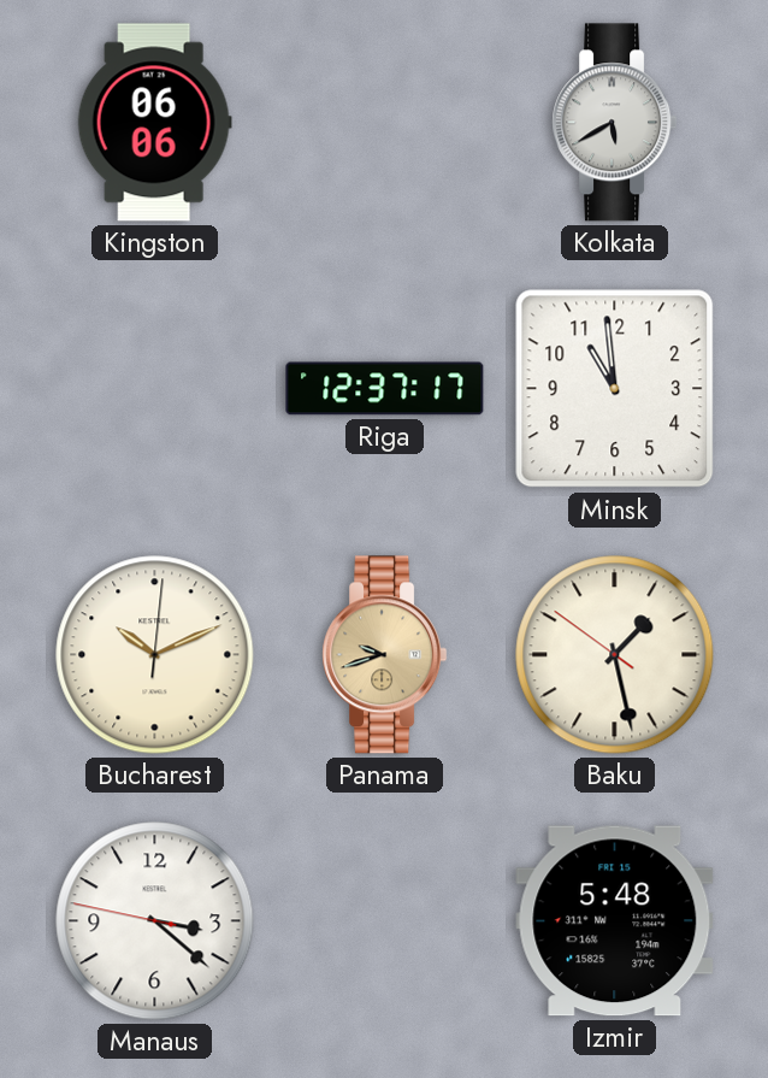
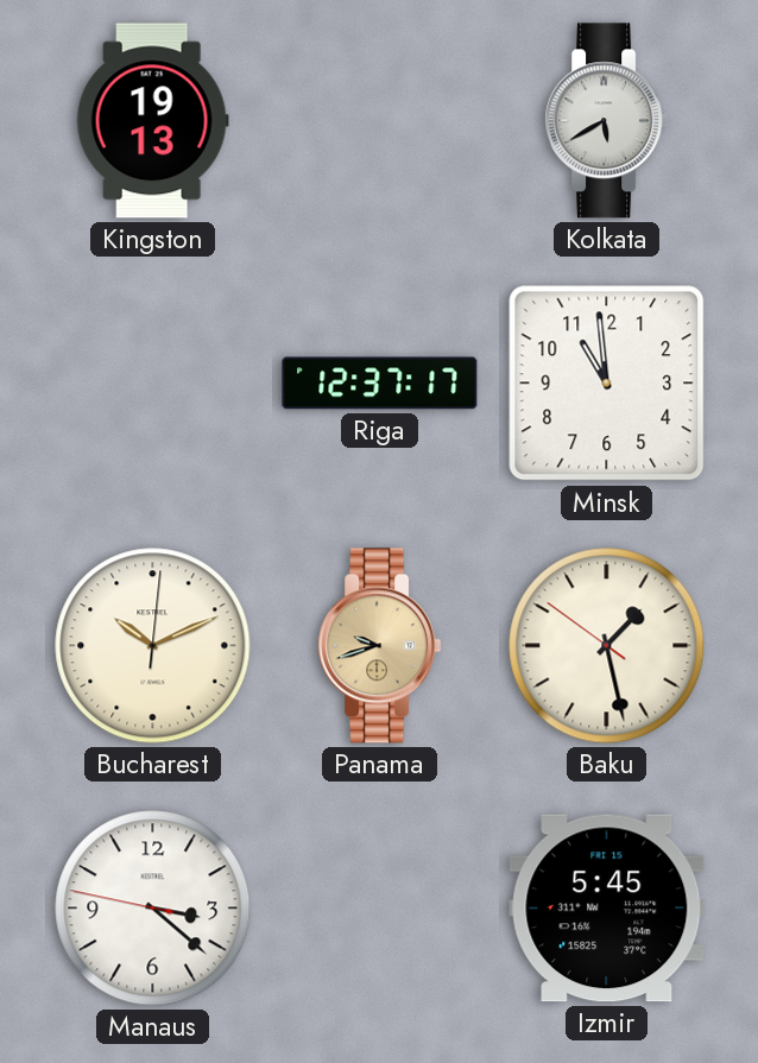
Kingston: 06:06 -> 19:13 (152, 121)
Izmir: 5:48 -> 5:45 (607, 909)
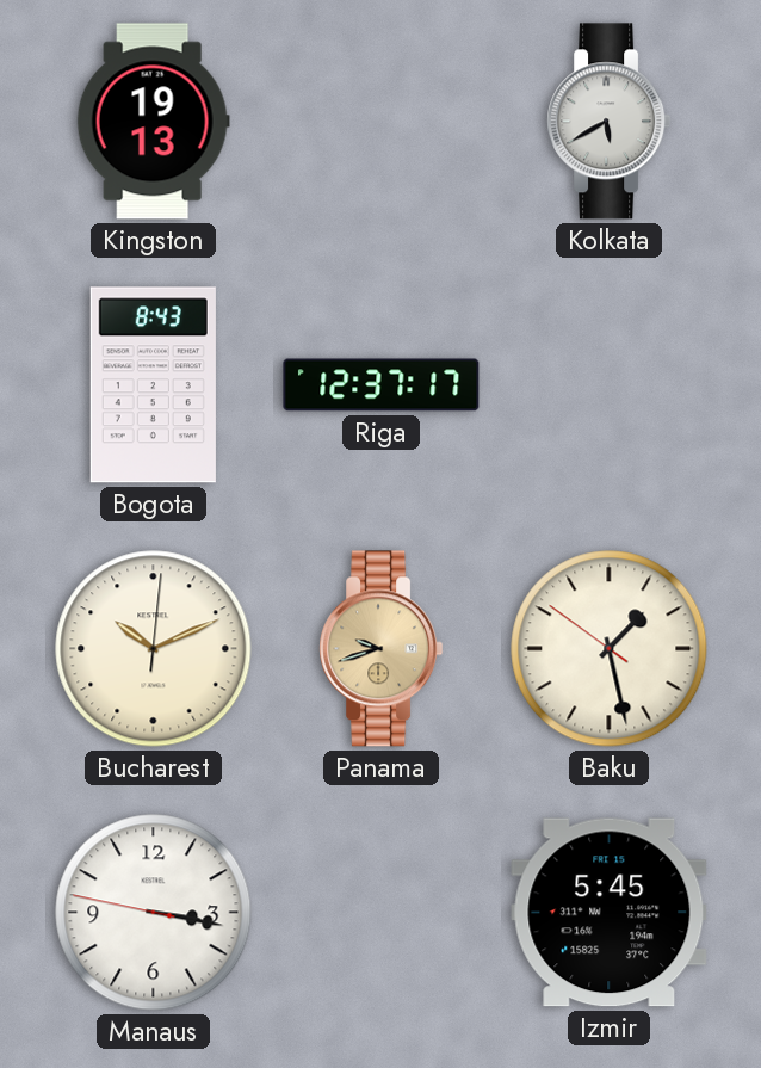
Bogota: none -> 8:43 (153, 385)
Minsk: 10:59 -> none (607, 384)
Manaus: 3:21 -> 3:16 (154, 913)
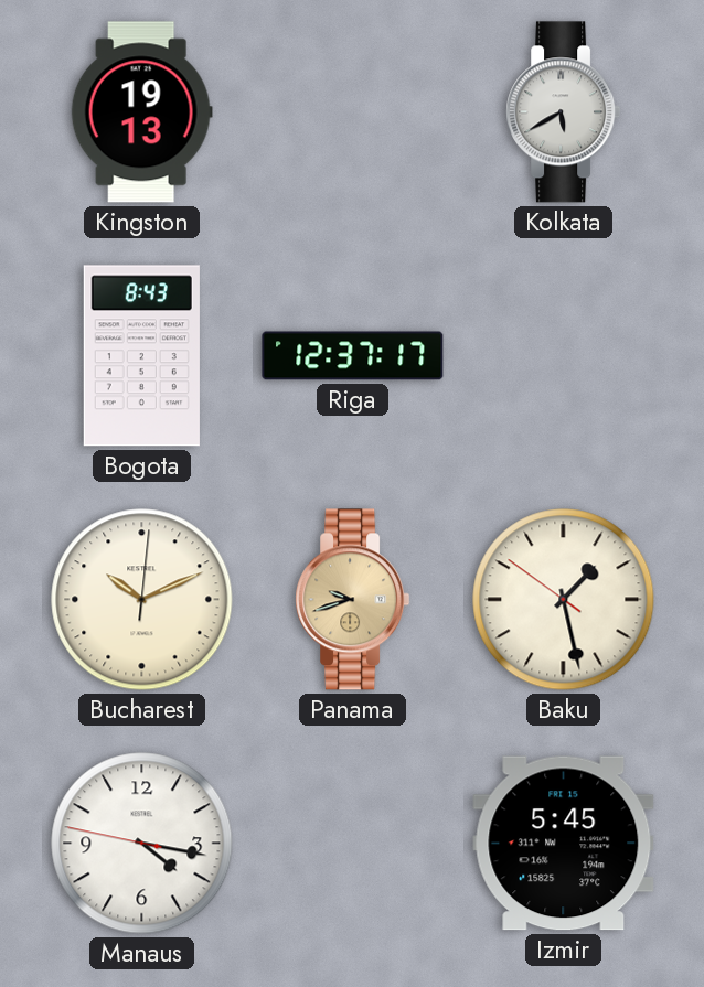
Manaus: 3:16 -> 4:16 (142, 844)
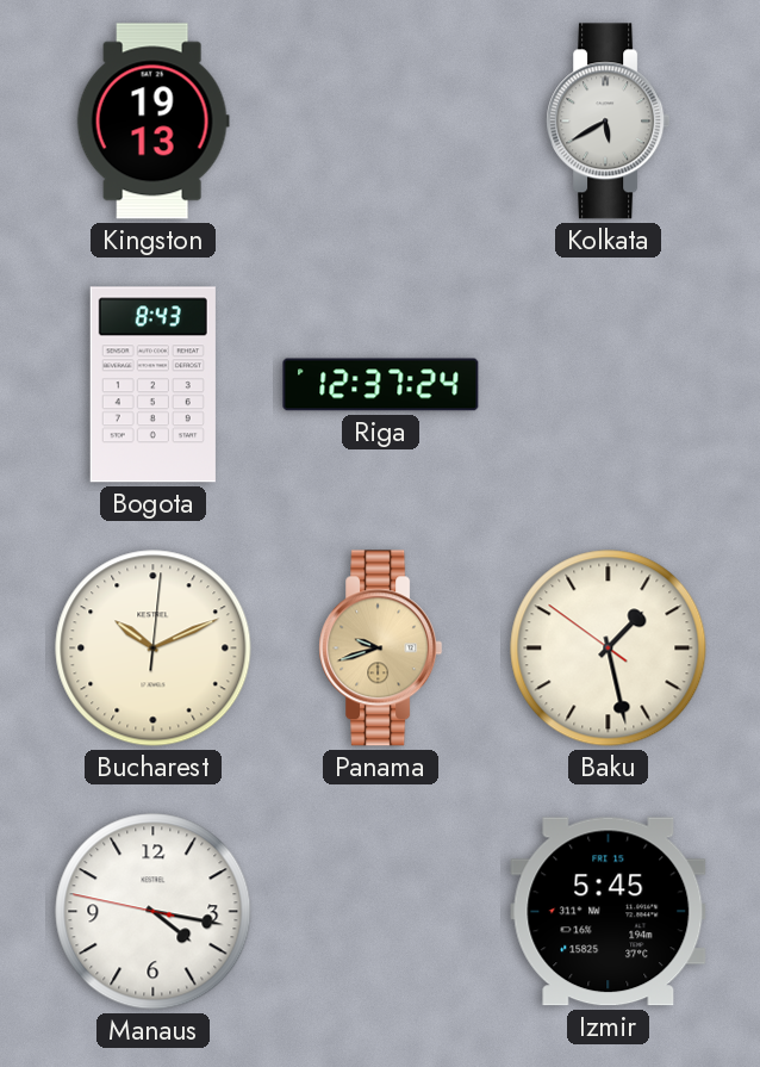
Riga: 12:37:17 -> 12:37:24 (381, 385)
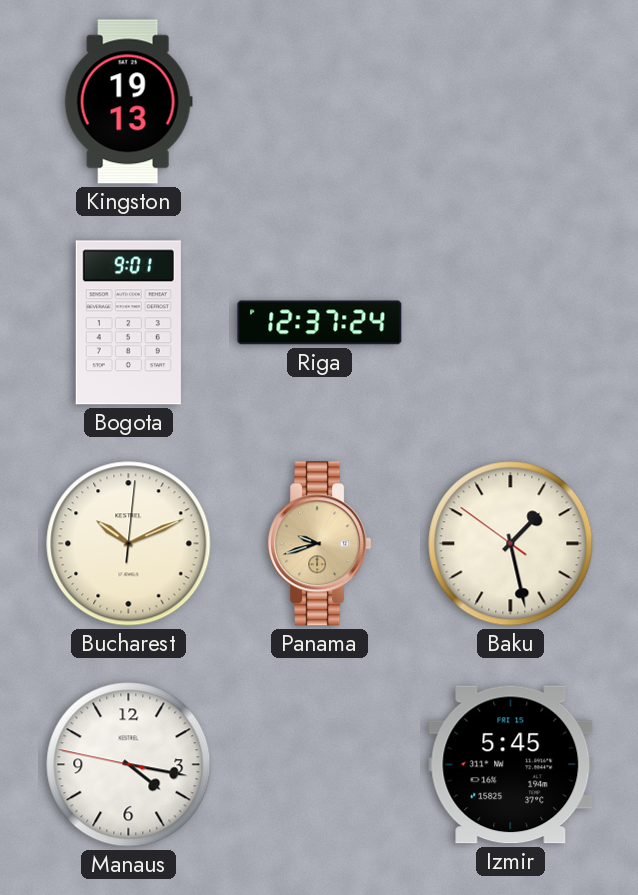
Kolkata: 5:40 -> none (609, 122)
Bogota: 8:43 -> 9:01 (128, 323)
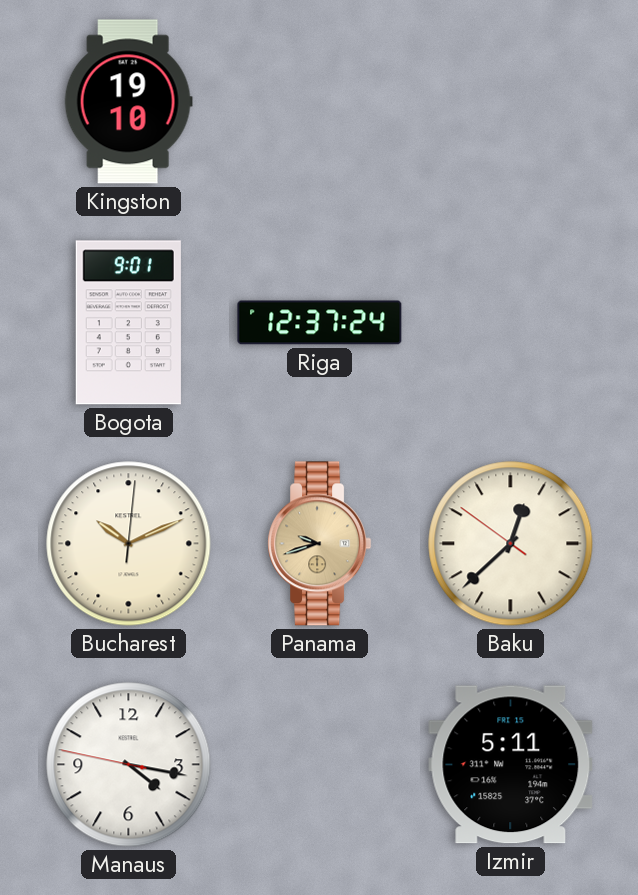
Kingston: 19:13 -> 19:10 (128, 102)
Baku: 1:27 -> 12:37 (511, 544)
Izmir: 5:45 -> 5:11 (511, 765)
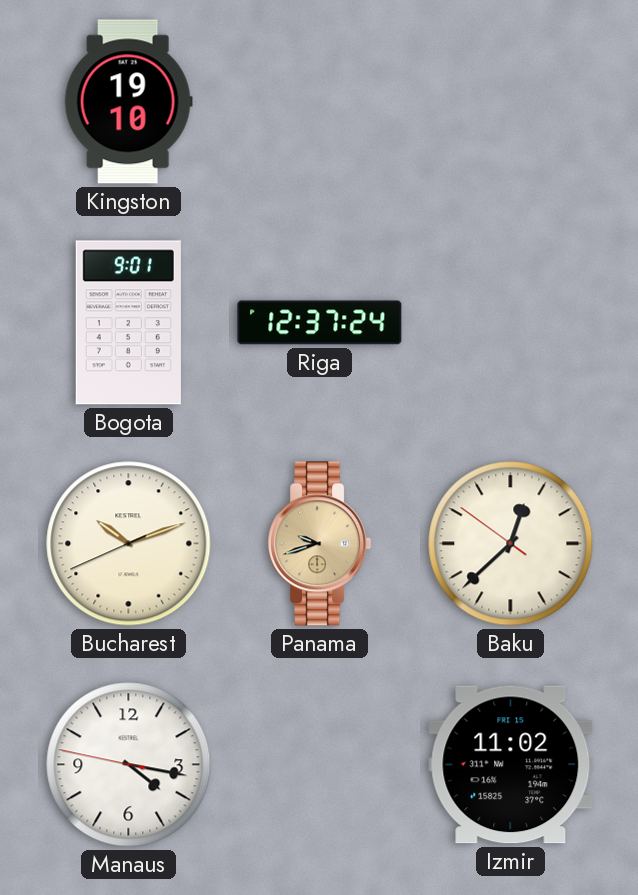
Bucharest: 10:11:01 -> 10:11:41 (129, 544)
Izmir: 5:11 -> 11:02 (511, 765)
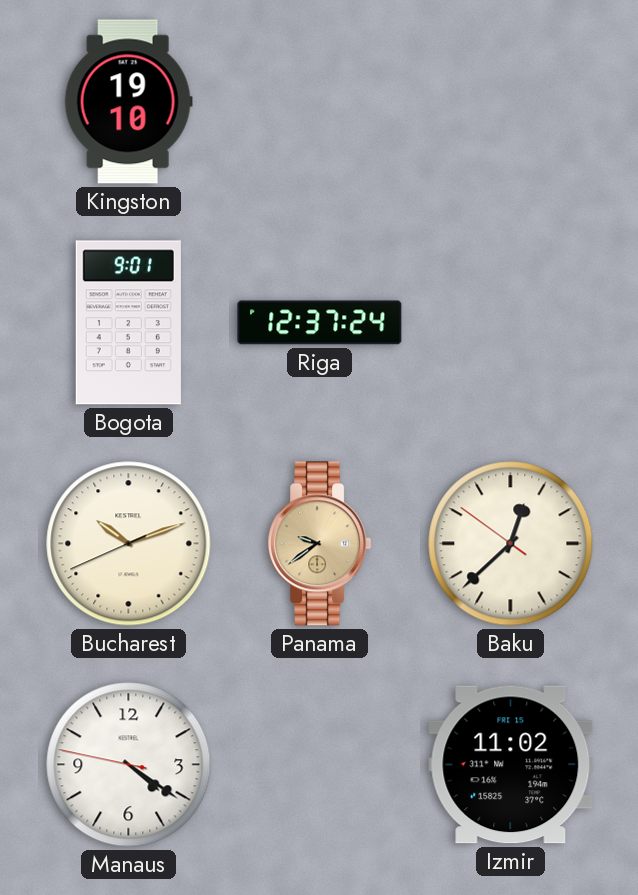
Panama: 9:42 -> 9:39 (320, 544)
Manaus: 4:16 -> 4:20 (129, 765)
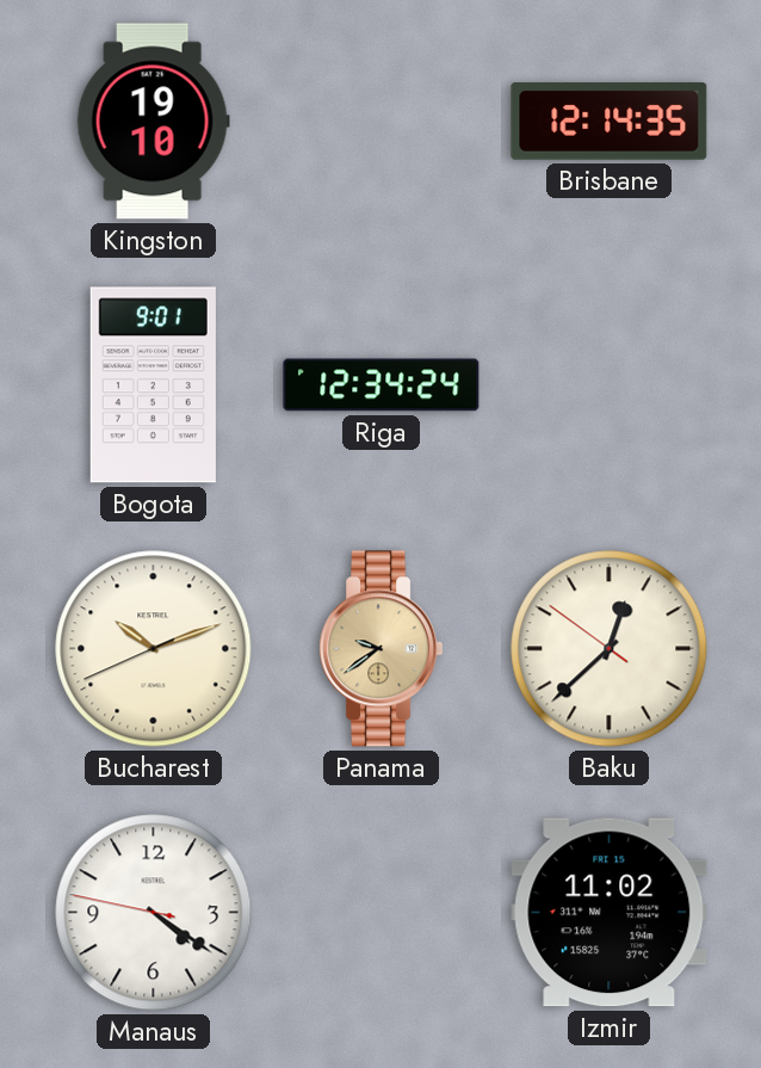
Brisbane: none -> 12:14 (610, 122)
Riga: 12:37 -> 12:34 (382, 385)
